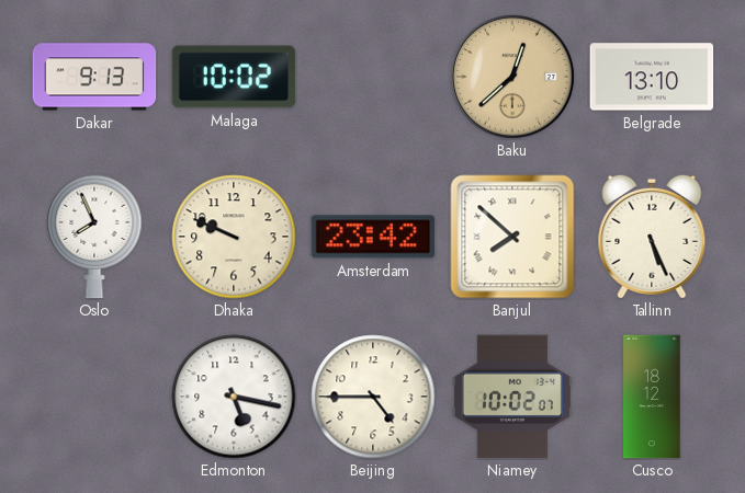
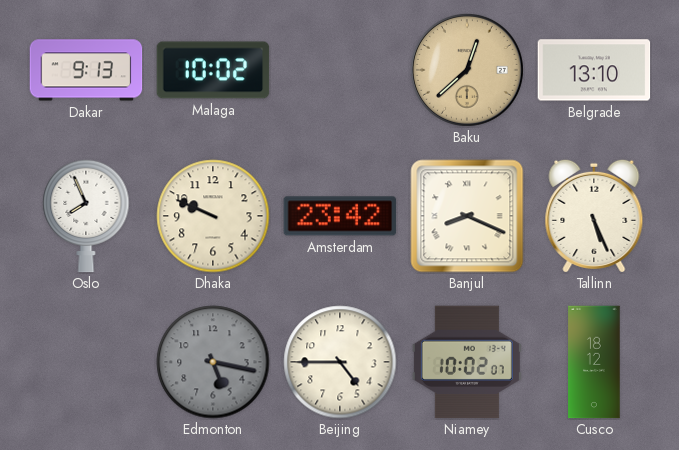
Banjul: 7:52 -> 8:19 (467, 216)
Edmonton dial: white -> grey (213, 362)
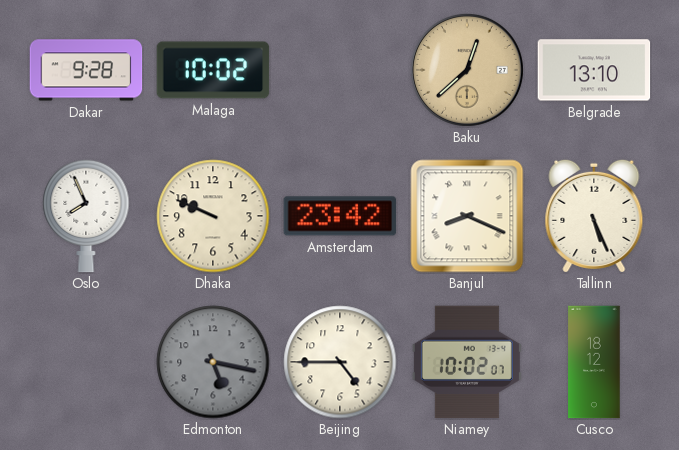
Dakar: 9:13 -> 9:28 (86, 70)
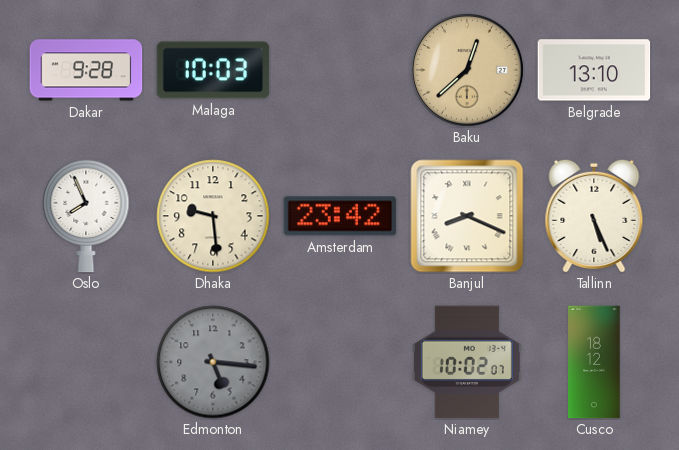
Malaga: 10:02 -> 10:03 (213, 70)
Dhaka: 9:49 -> 9:29 (213, 216)
Edmonton: 5:17 -> 5:16 (213, 362)
Beijing: 4:45 -> none (340, 362)
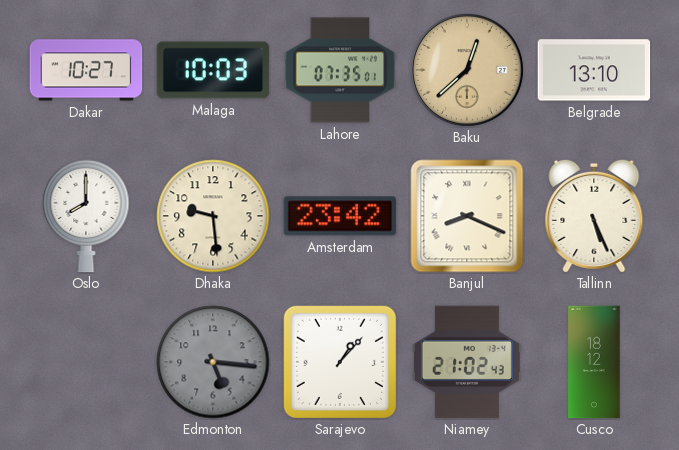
Dakar: 9:28 -> 10:27 (86, 70)
Lahore: none -> 07:35 (340, 70)
Oslo: 7:56 -> 8:00 (86, 216)
Sarajevo: none -> 1:07 (340, 362)
Niamey: 10:02 -> 21:02 (467, 362)
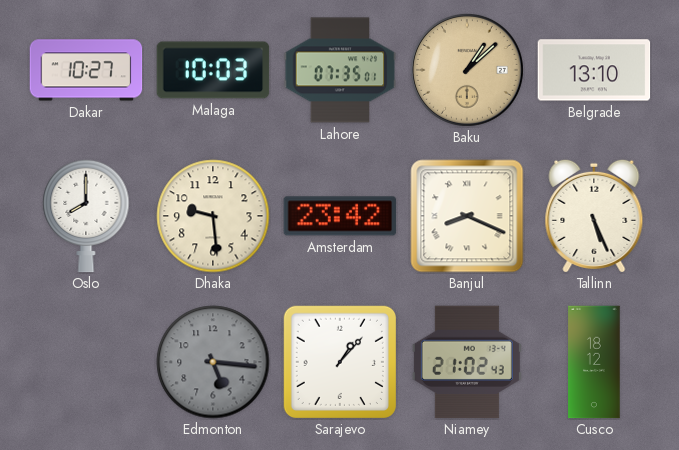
Baku: 12:38 -> 1:08 (467, 70)
